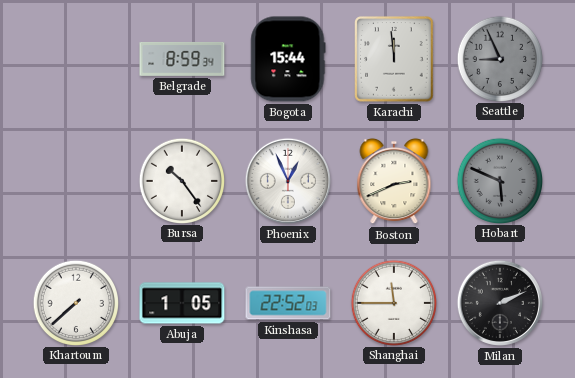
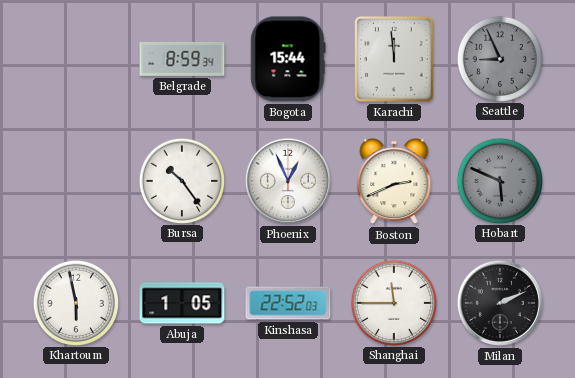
Khartoum: 7:38 -> 5:58 (75, 302)
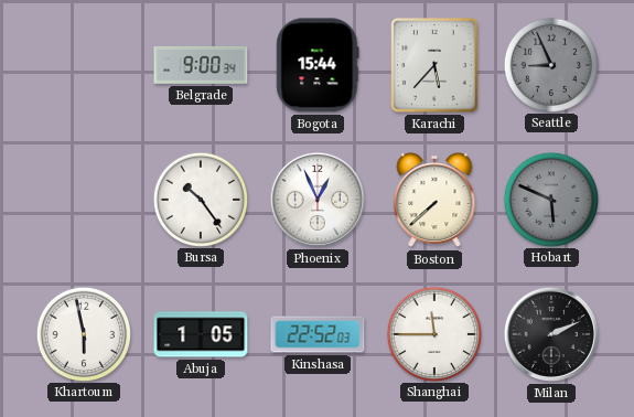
Belgrade: 8:59 -> 9:00 (201, 65)
Karachi: 11:59 -> 5:37 (434, 65)
Boston: 2:41 -> 7:38 (434, 200)
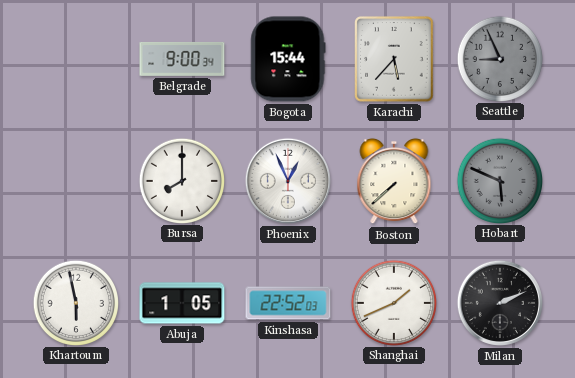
Bursa: 10:24 -> 8:00 (181, 180)
Shanghai: 11:45 -> 1:41 (393, 302)
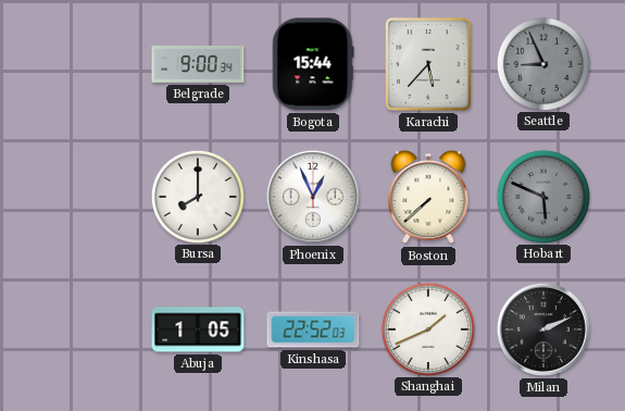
Khartoum: 5:58 -> none (75, 302)
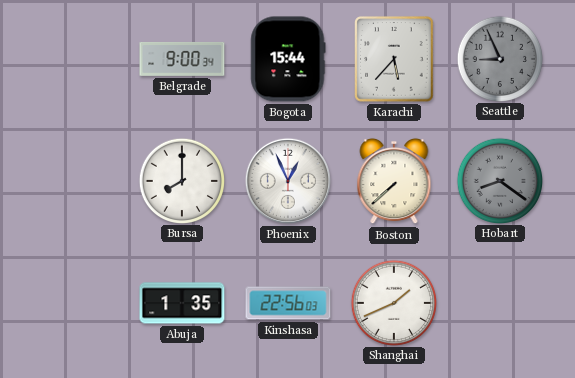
Hobart: 5:49 -> 8:21 (499, 180)
Abuja: 1:05 -> 1:35 (182, 303)
Kinshasa: 22:52 -> 22:56 (288, 303)
Milan: 2:11 -> none (543, 329)
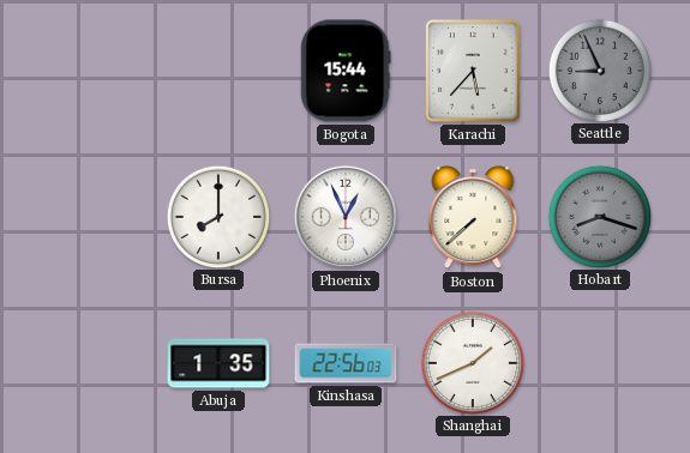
Belgrade: 9:00 -> none (182, 59)
Hobart: 8:21 -> 8:18 (599, 216)
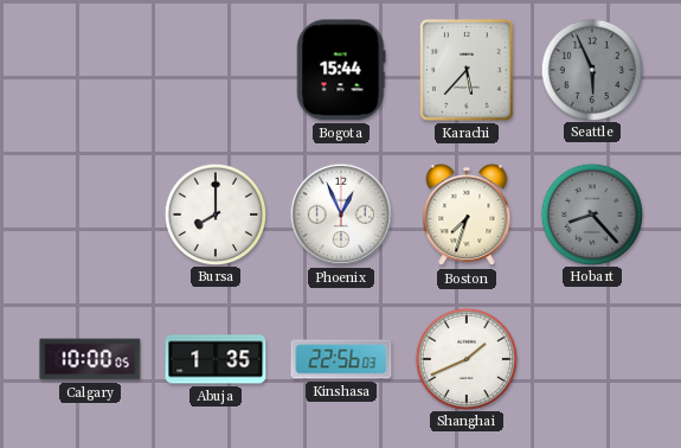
Seattle: 8:56 -> 5:56 (591, 69)
Boston: 7:38 -> 7:33 (467, 215)
Hobart: 8:18 -> 8:23 (591, 213)
Calgary: none -> 10:00 (90, 359)
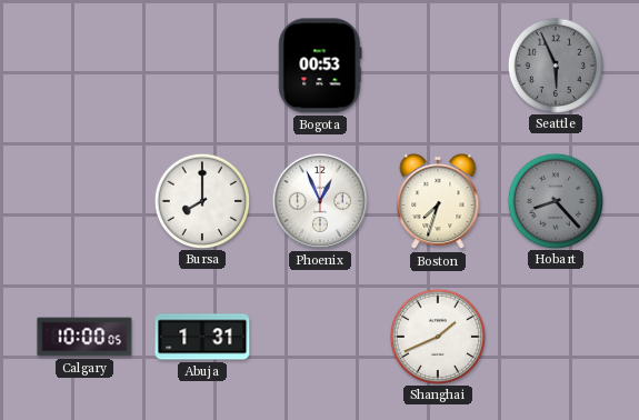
Bogota: 15:44 -> 00:53 (320, 66)
Karachi: 5:37 -> none (467, 70)
Abuja: 1:35 -> 1:31 (202, 337)
Kinshasa: 22:56 -> none (341, 359)
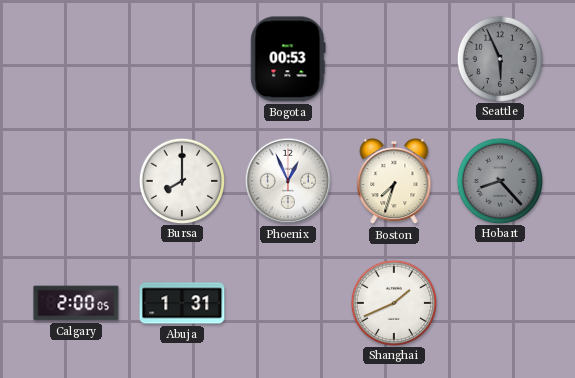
Calgary: 10:00 -> 2:00 (76, 303)
